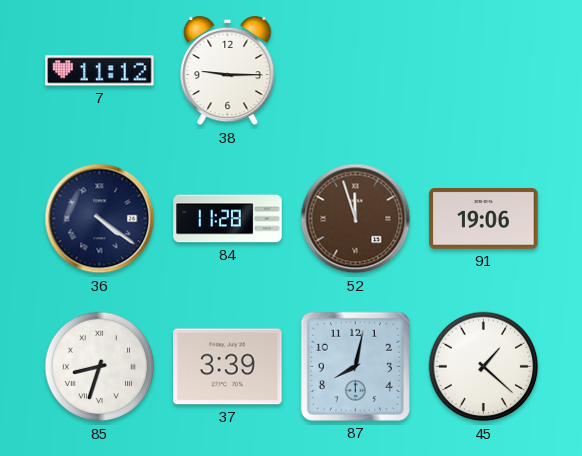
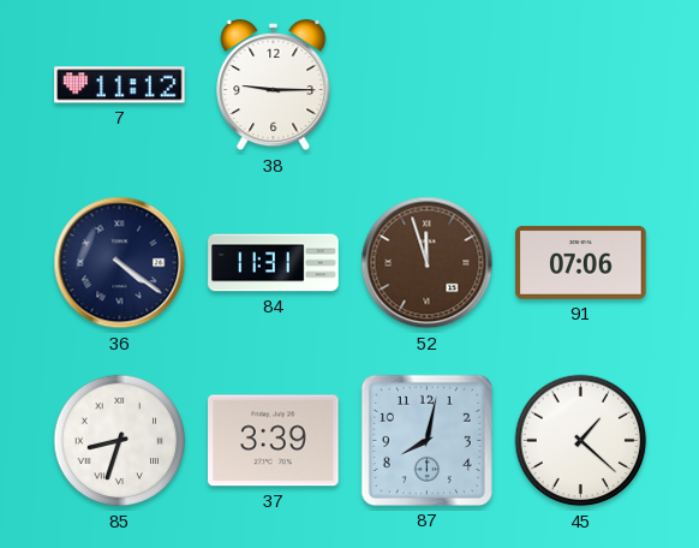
84: 11:28 -> 11:31 (274, 263)
91: 19:06 -> 07:06 (581, 263)
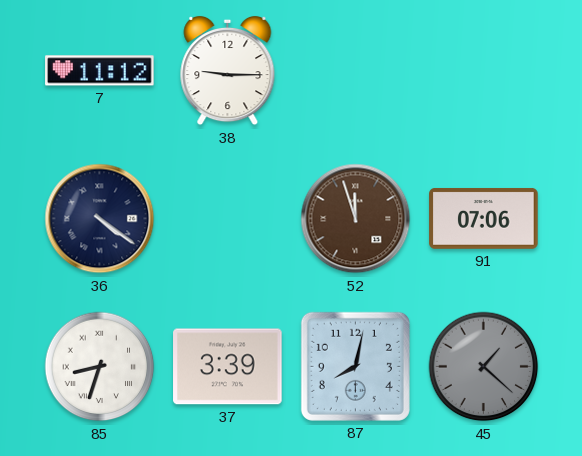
84: 11:31 -> none (274, 263)
45 dial: white -> grey (484, 367)
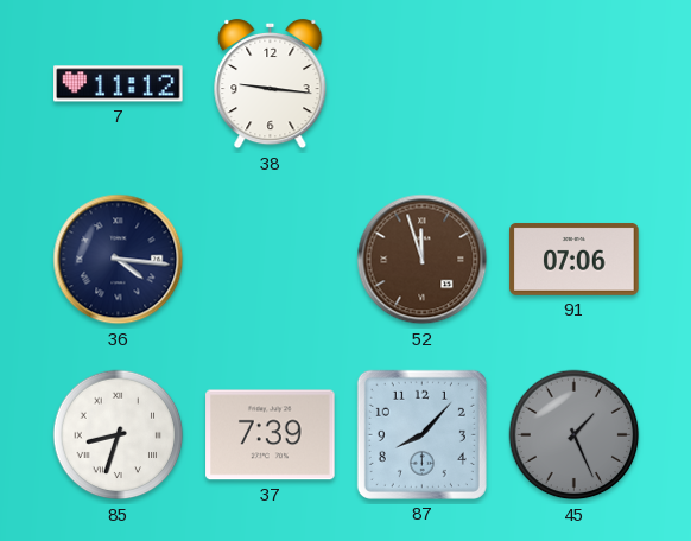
38: 9:15 -> 9:16 (271, 84)
36: 4:21 -> 4:16 (119, 260)
37: 3:39 -> 7:39 (271, 435)
87: 8:02 -> 8:07 (421, 434)
45: 1:22 -> 1:26 (575, 435)
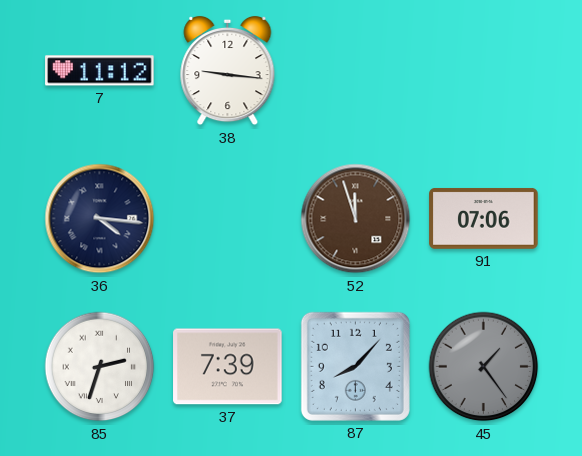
85: 8:33 -> 2:33 (100, 367)
45: 1:26 -> 1:24 (484, 367)
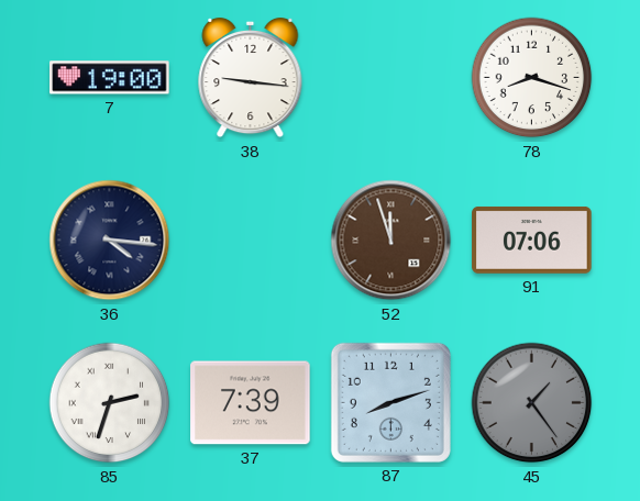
7: 11:12 -> 19:00 (110, 78)
78: none -> 8:18 (532, 78)
87: 8:07 -> 8:12 (390, 402)
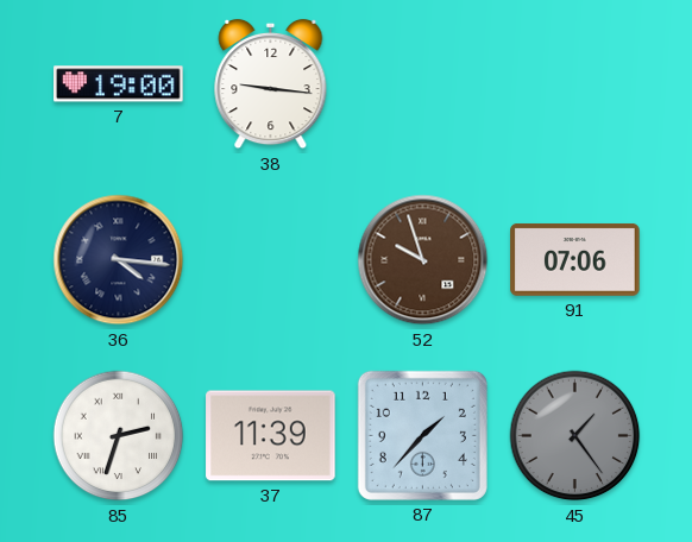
78: 8:18 -> none (532, 78)
52: 11:57 -> 9:57 (423, 260)
37: 7:39 -> 11:39 (271, 436)
87: 8:12 -> 1:37 (422, 435)
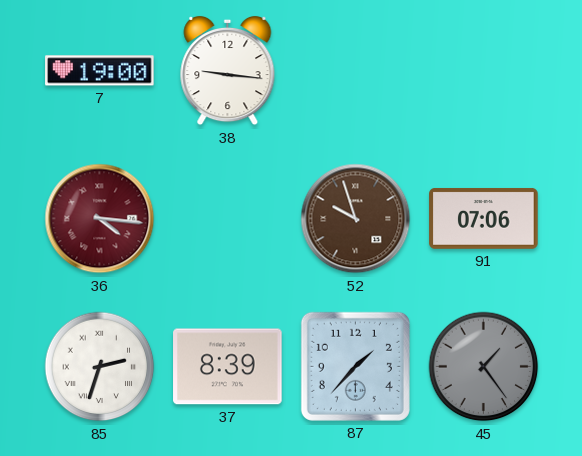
36 dial: navy -> burgundy (100, 219)
37: 11:39 -> 8:39 (228, 367)
